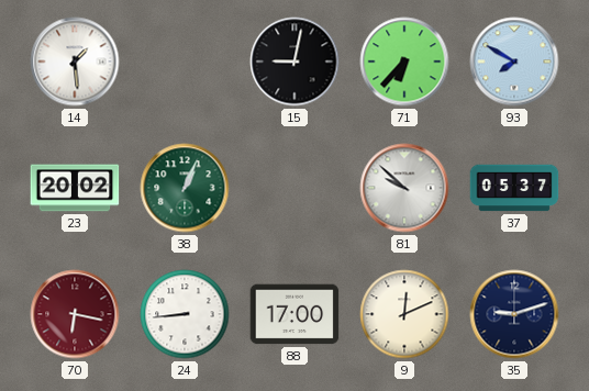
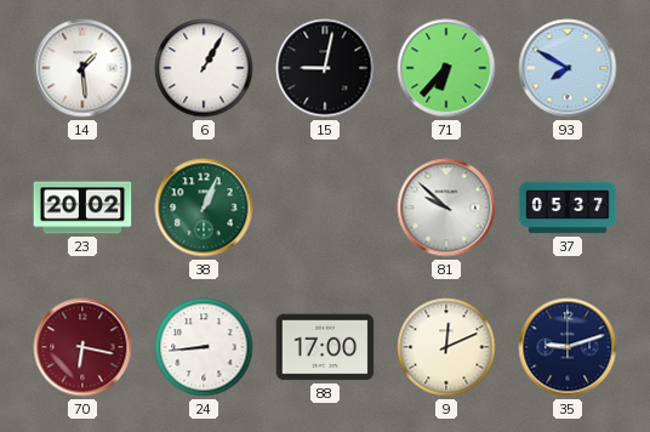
6: none -> 1:05 (204, 68)
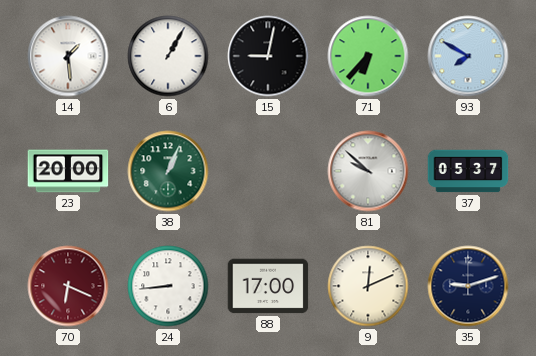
23: 20:02 -> 20:00 (68, 171)
70: 6:17 -> 6:19 (68, 286)
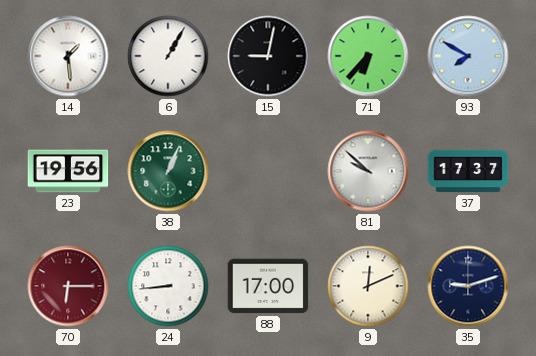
23: 20:00 -> 19:56 (68, 171)
37: 05:37 -> 17:37 (468, 171)
70: 6:19 -> 6:15 (68, 286)
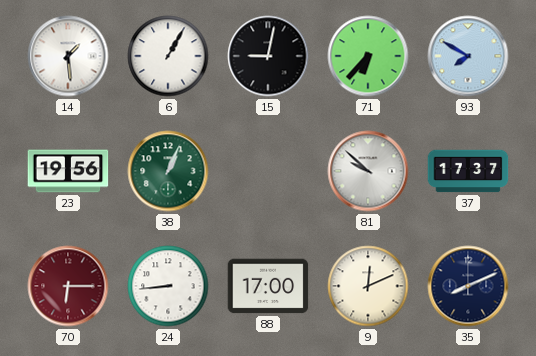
35: 9:12 -> 8:11 (468, 286)
